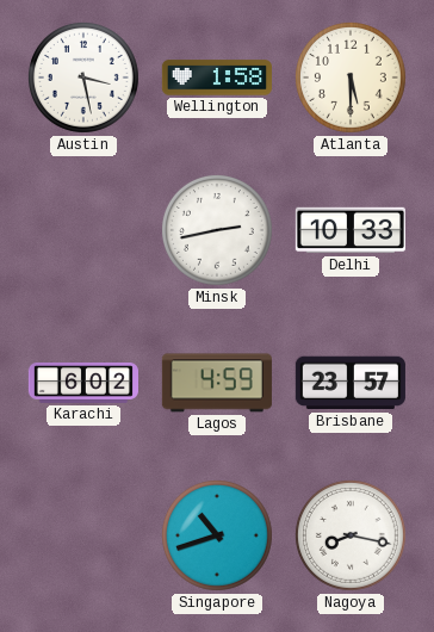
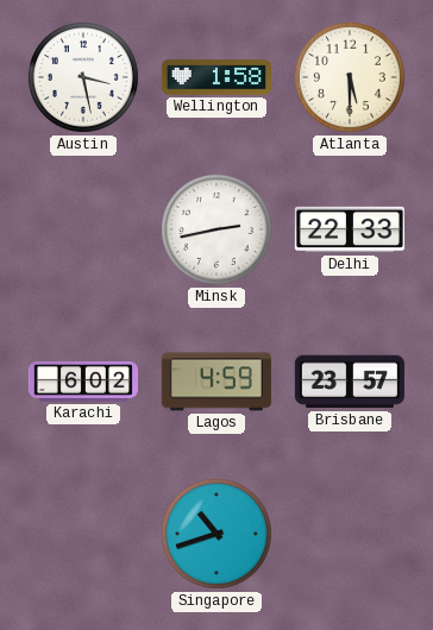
Delhi: 10:33 -> 22:33 (350, 229)
Nagoya: 8:17 -> none (351, 535)
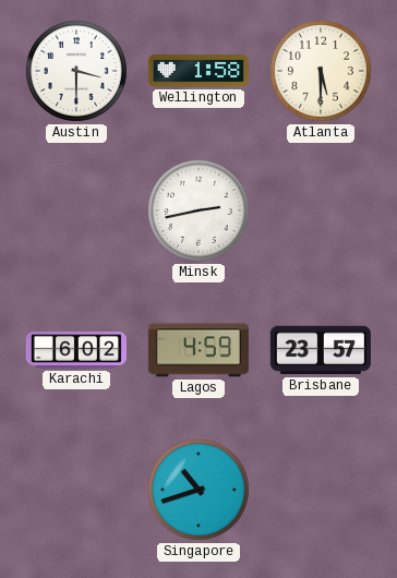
Austin: 3:28 -> 3:30 (76, 71)
Delhi: 22:33 -> none (350, 229)
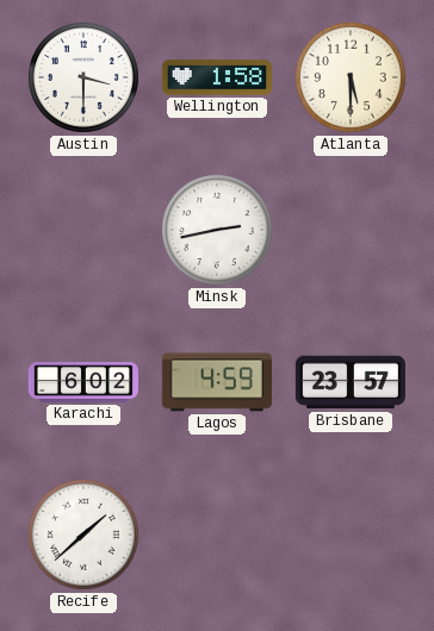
Recife: none -> 1:38 (83, 535)
Singapore: 10:42 -> none (198, 490)
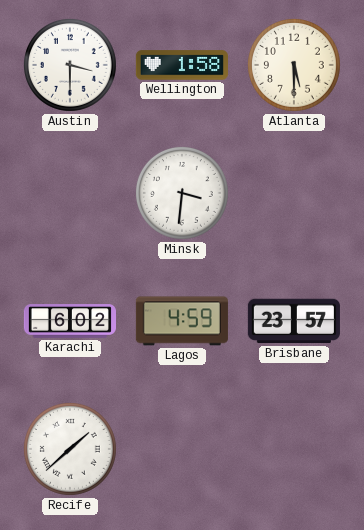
Minsk: 2:43 -> 3:31 (182, 193)
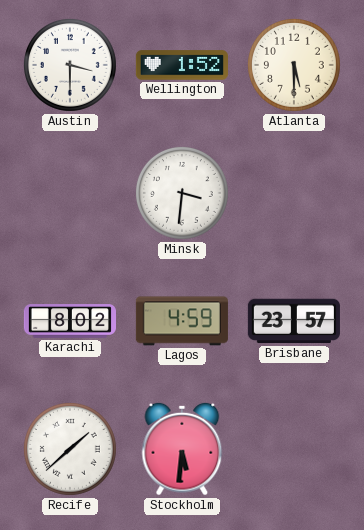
Wellington: 1:58 -> 1:52 (182, 65)
Karachi: 6:02 -> 8:02 (69, 321)
Stockholm: none -> 5:31 (182, 449)
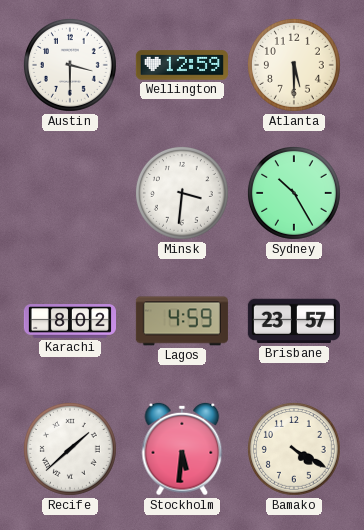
Wellington: 1:52 -> 12:59 (182, 65)
Sydney: none -> 10:25 (294, 193)
Bamako: none -> 4:20 (294, 449)
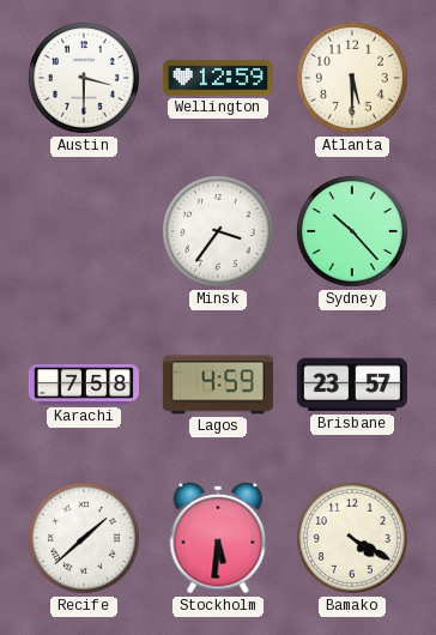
Minsk: 3:31 -> 3:36 (218, 231)
Sydney: 10:25 -> 10:23 (352, 231)
Karachi: 8:02 -> 7:58 (83, 385)
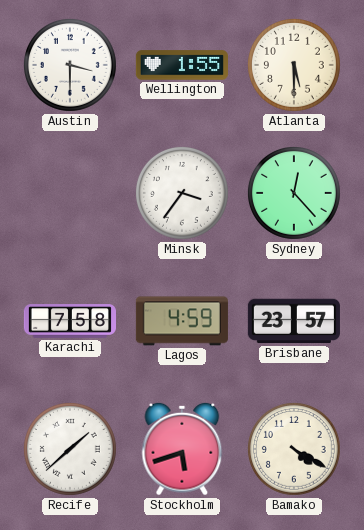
Wellington: 12:59 -> 1:55 (182, 65)
Sydney: 10:23 -> 12:23 (294, 193)
Stockholm: 5:31 -> 5:42 (182, 449)
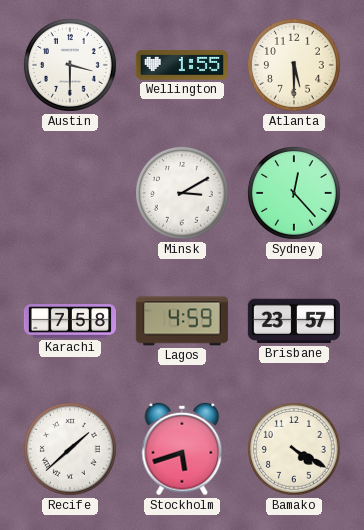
Minsk: 3:36 -> 3:10 (182, 193)
